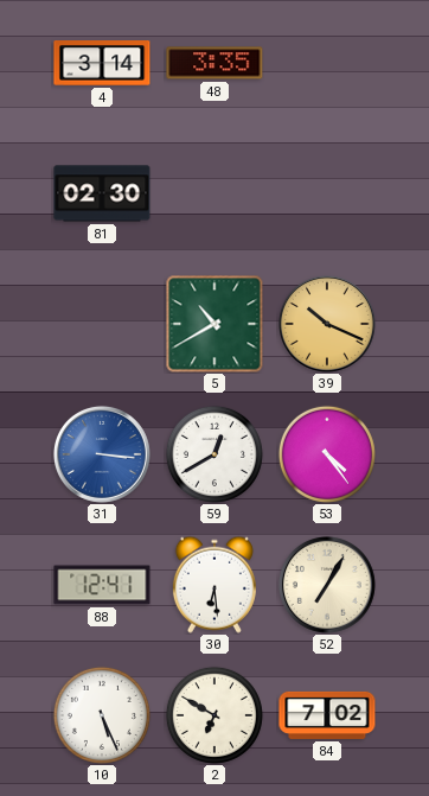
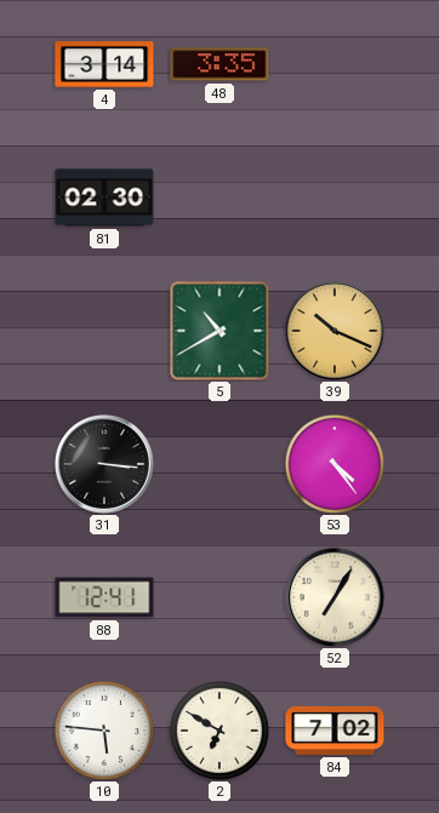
31 dial: blue -> black (104, 464)
59: 12:40 -> none (214, 454)
30: 6:29 -> none (214, 585)
10: 5:26 -> 5:46 (104, 731)
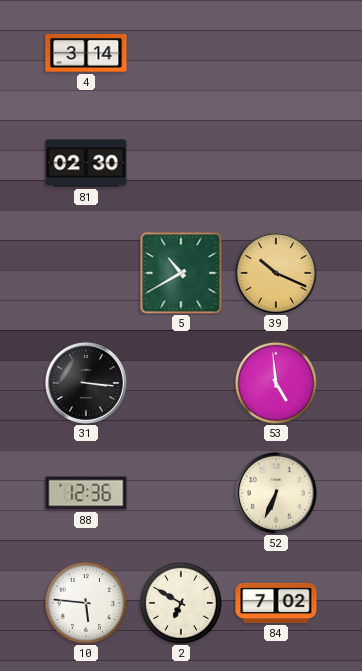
48: 3:35 -> none (219, 64)
53: 4:24 -> 4:59 (276, 383)
88: 12:41 -> 12:36 (86, 493)
52: 7:05 -> 6:34 (276, 493)
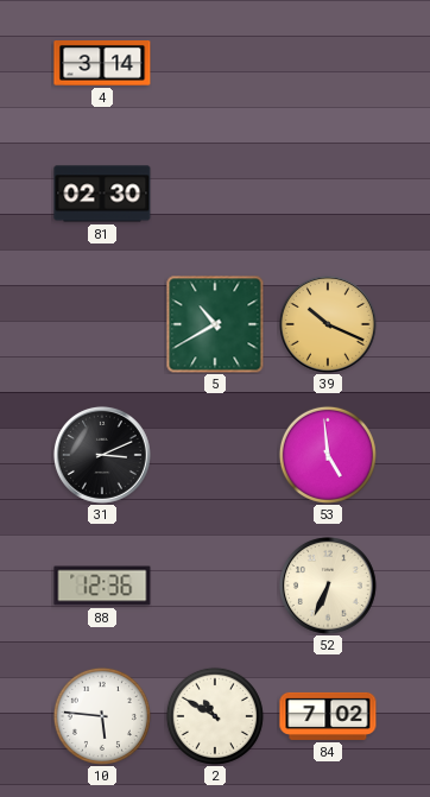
31: 3:16 -> 3:11 (102, 455)
2: 6:50 -> 10:50 (215, 716)
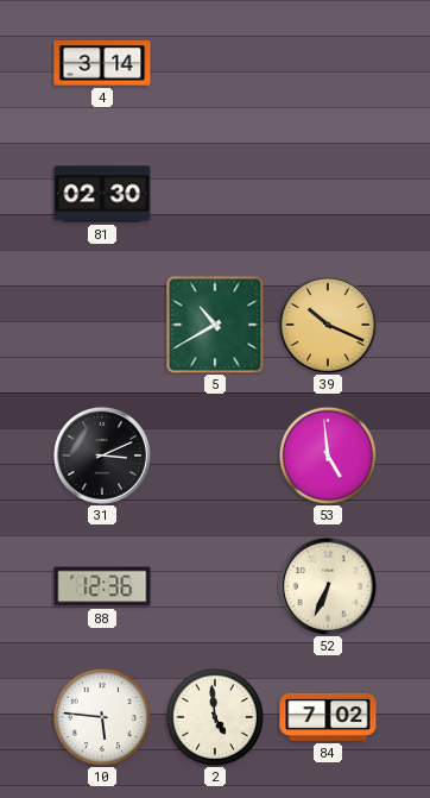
2: 10:50 -> 4:59 (215, 717)
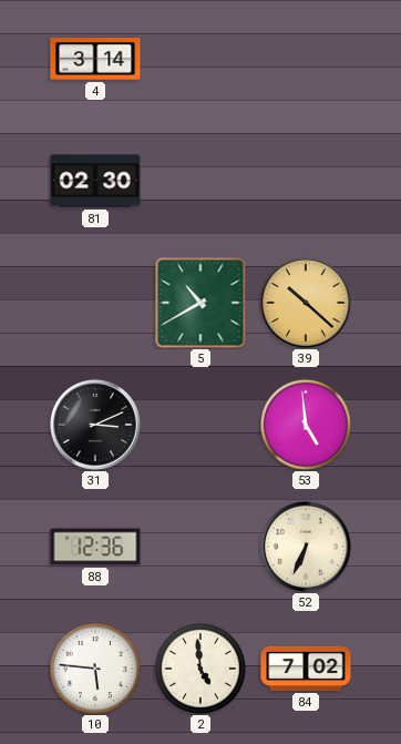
39: 10:19 -> 10:22 (306, 303)
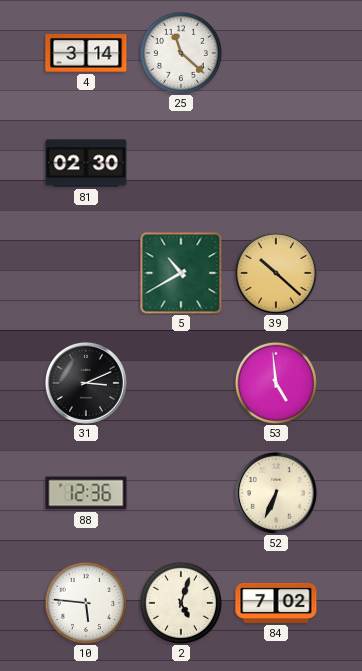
25: none -> 11:22 (181, 53)
2: 4:59 -> 5:03 (181, 603)
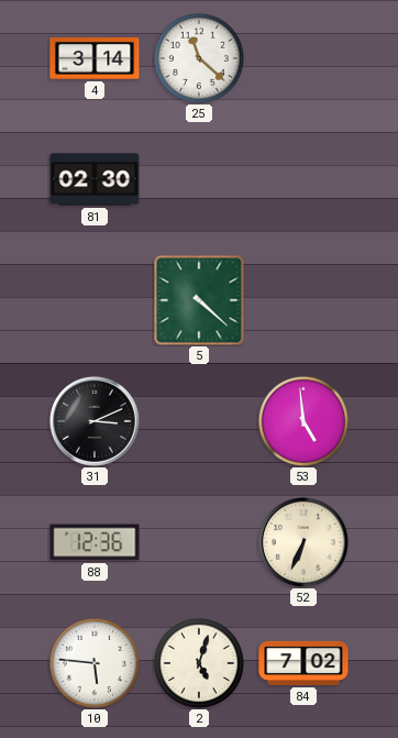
5: 10:40 -> 4:22 (199, 300)
39: 10:22 -> none (276, 273)
